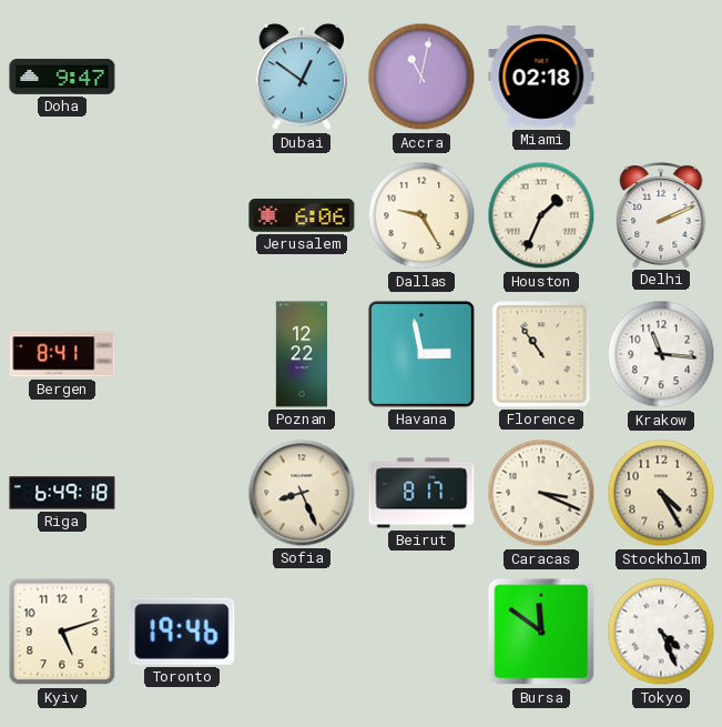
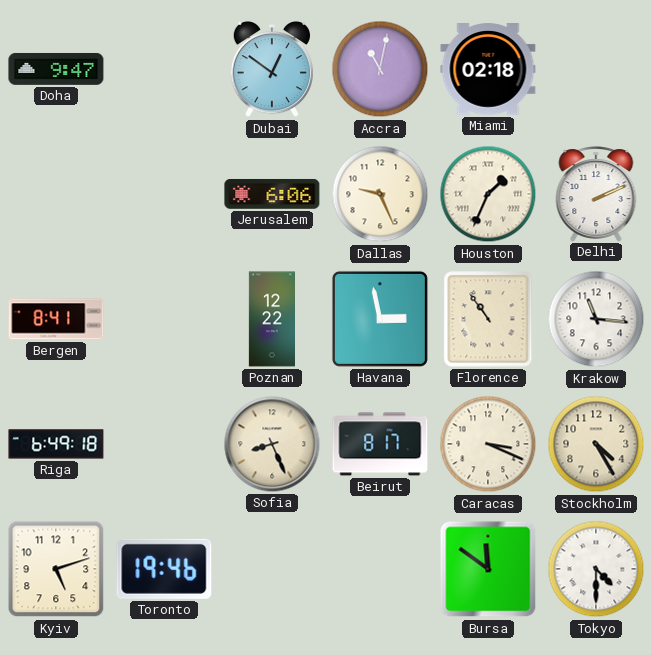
Dallas: 9:25 -> 9:26 (380, 194)
Tokyo: 4:26 -> 4:30 (596, 569)
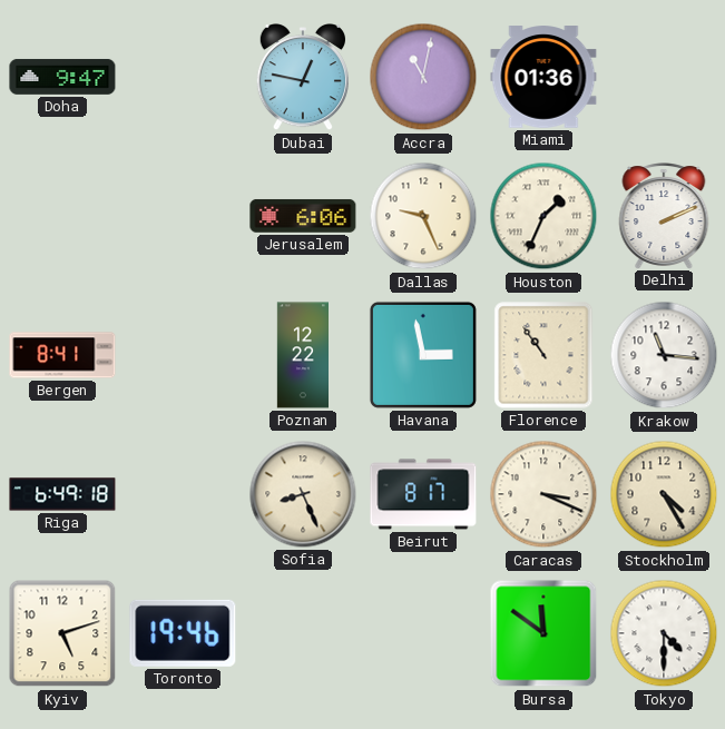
Dubai: 12:51 -> 12:47 (302, 78)
Miami: 02:18 -> 01:36 (543, 77)
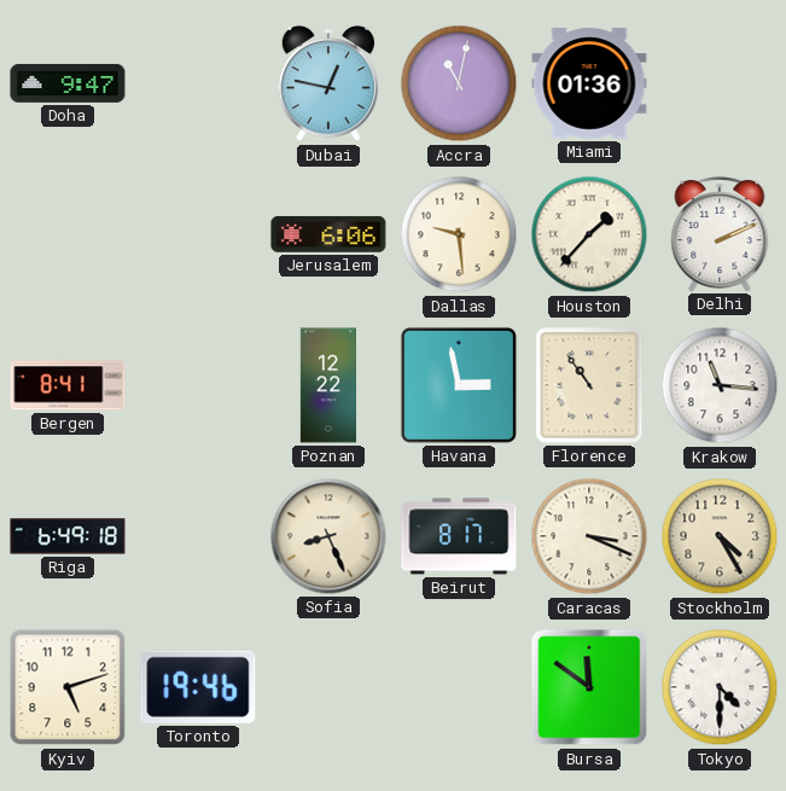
Dallas: 9:26 -> 9:29 (459, 234)
Houston: 1:34 -> 1:37 (589, 234)
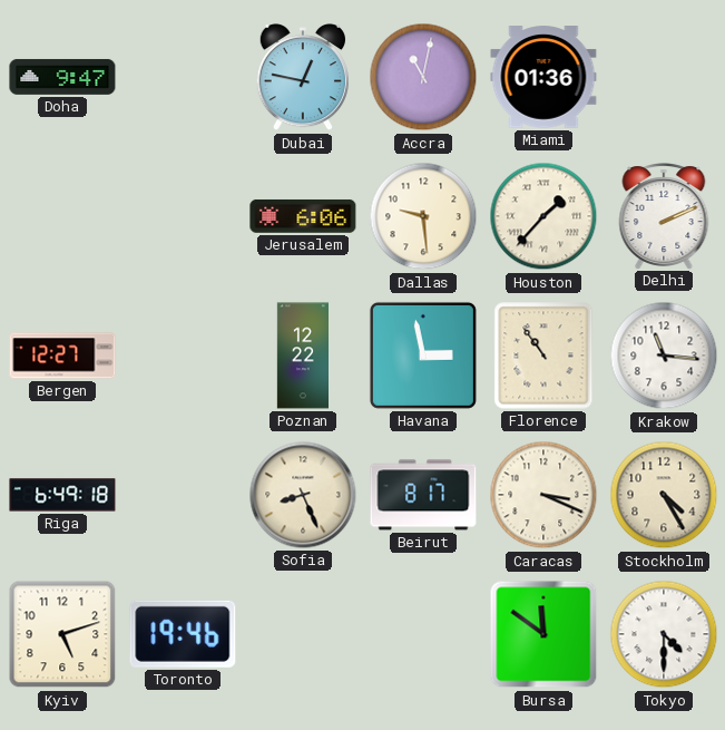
Bergen: 8:41 -> 12:27 (62, 356)
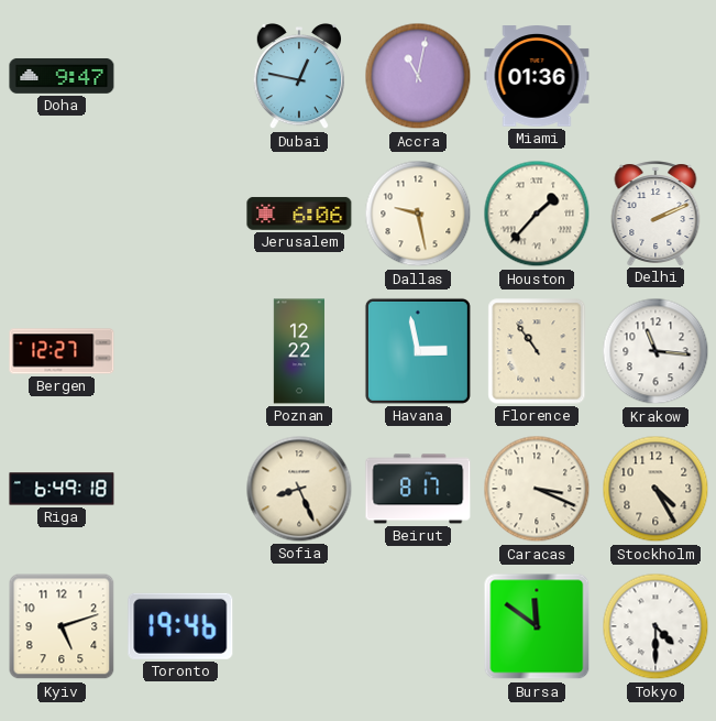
Dallas: 9:29 -> 9:28 (418, 214)
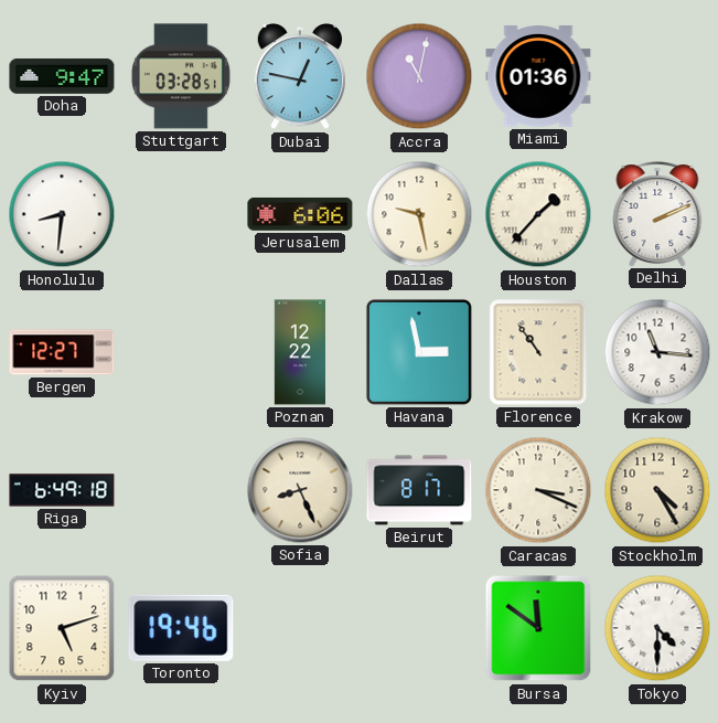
Stuttgart: none -> 03:28 (181, 76)
Honolulu: none -> 8:31 (62, 214)
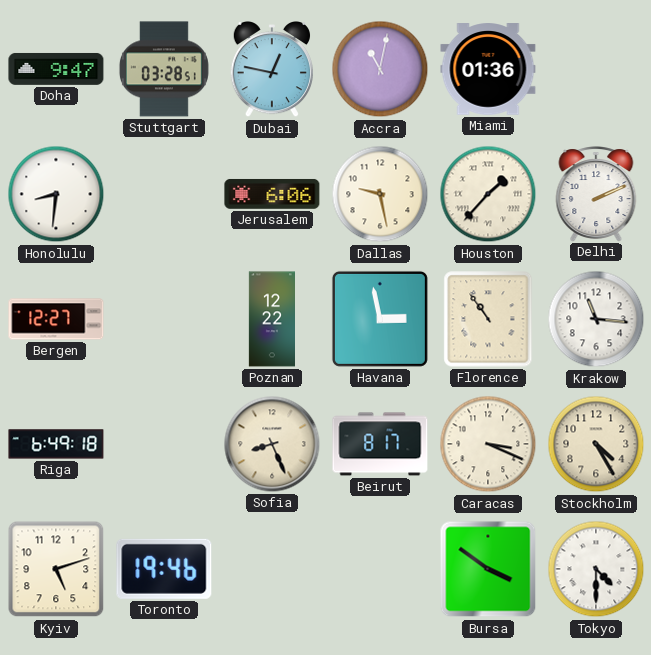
Bursa: 11:51 -> 3:51 (488, 569)
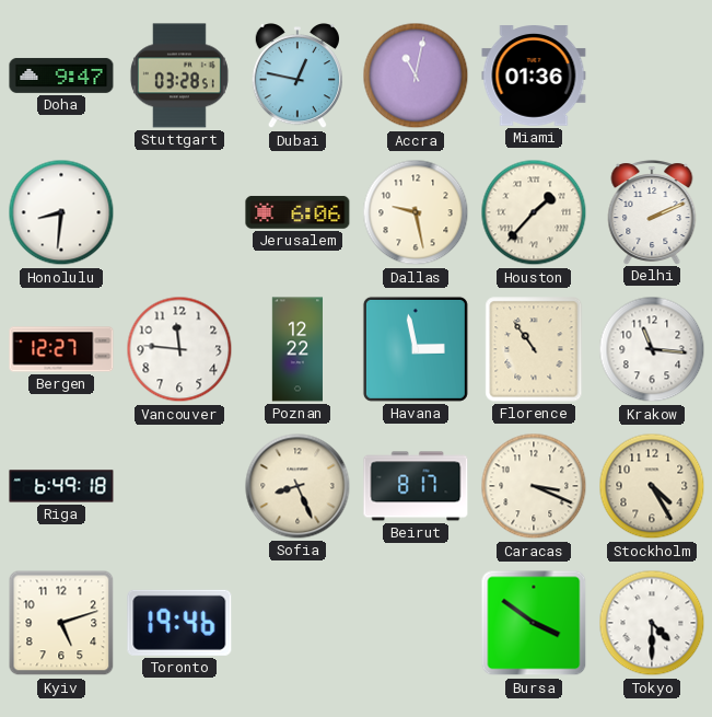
Vancouver: none -> 11:46 (179, 349)
